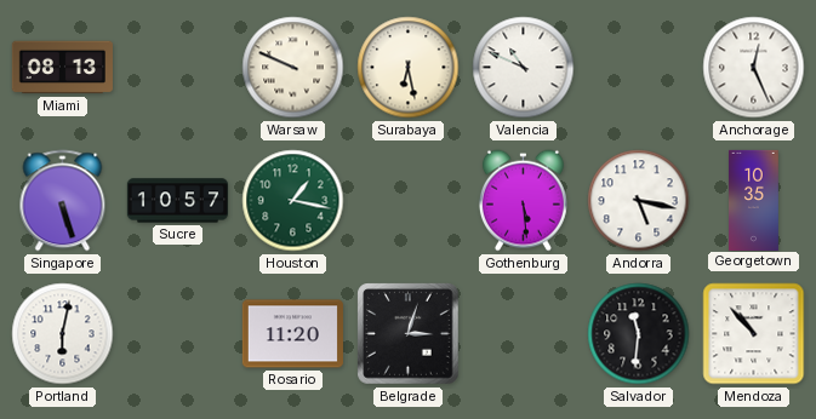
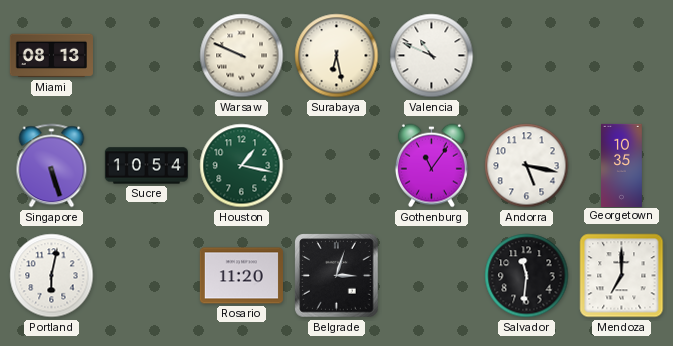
Anchorage: 12:26 -> none (754, 68)
Sucre: 10:57 -> 10:54 (146, 166)
Gothenburg: 5:29 -> 11:06 (431, 166)
Mendoza: 10:53 -> 7:00 (622, 276)
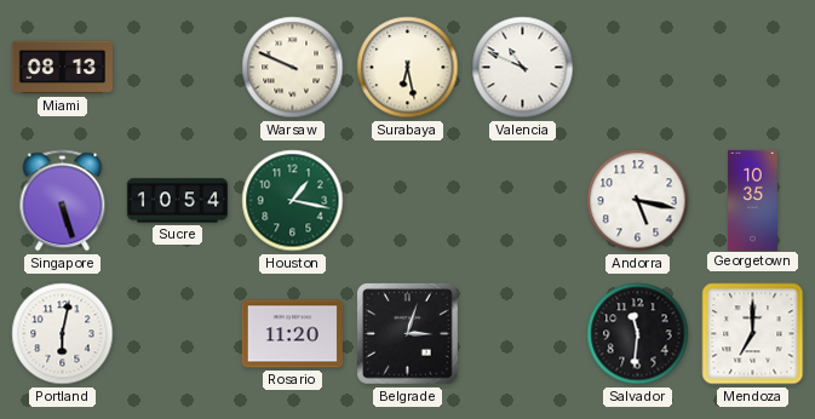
Gothenburg: 11:06 -> none (431, 166)
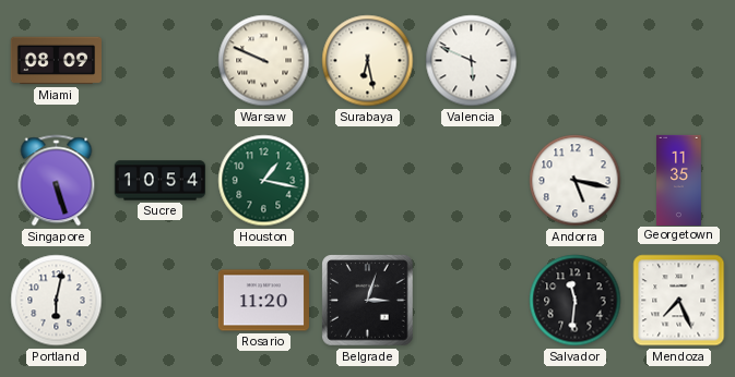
Miami: 08:13 -> 08:09 (56, 61)
Valencia: 10:49 -> 5:49 (472, 61)
Georgetown: 10:35 -> 11:35 (679, 180)
Mendoza: 7:00 -> 7:26 (679, 301)
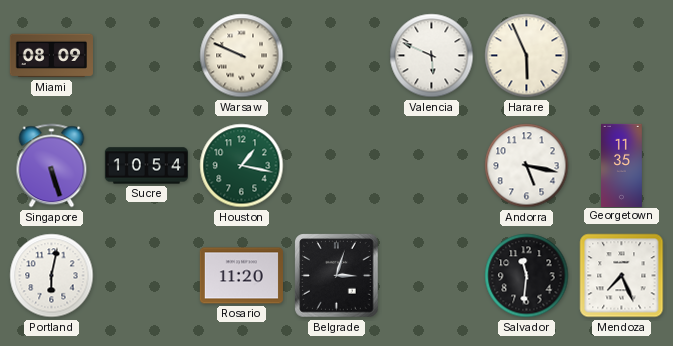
Surabaya: 6:28 -> none (368, 61)
Harare: none -> 5:56 (527, 56)
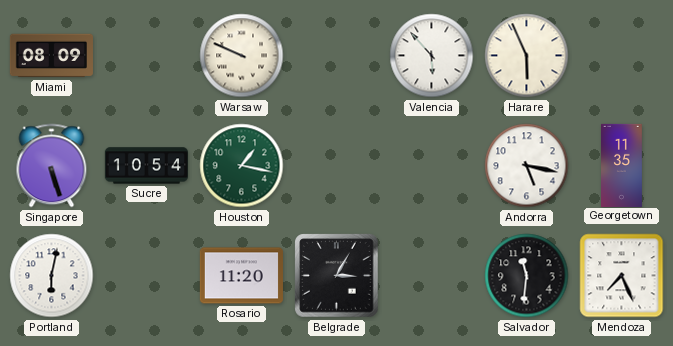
Valencia: 5:49 -> 5:53 (432, 56)
Belgrade: 3:03 -> 3:05 (337, 276)
